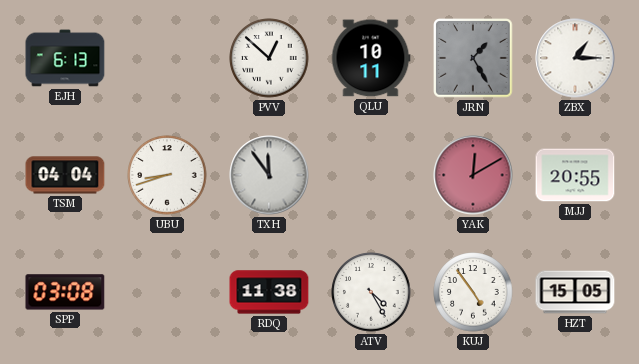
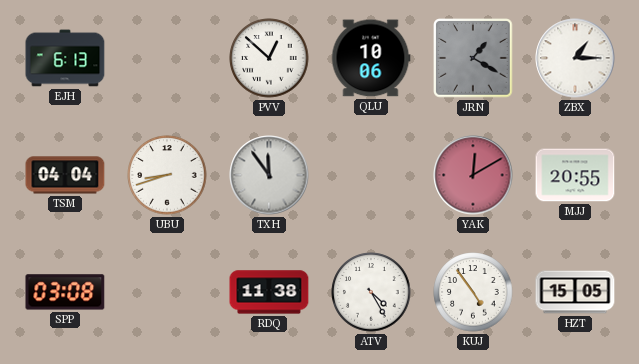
QLU: 10:11 -> 10:06 (371, 58)
JRN: 1:25 -> 1:20 (473, 58)
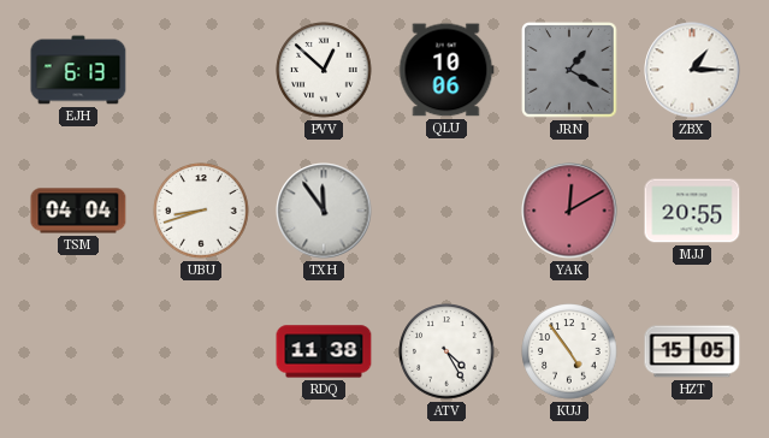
SPP: 03:08 -> none (65, 292)
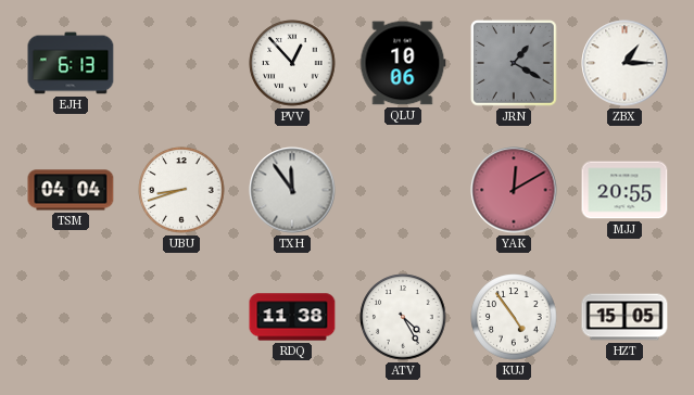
PVV: 12:52 -> 12:53 (292, 63)
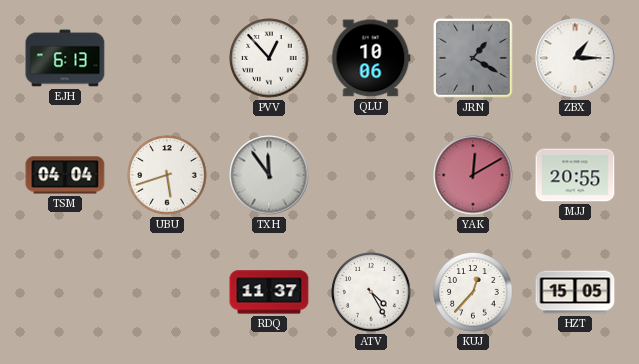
UBU: 8:42 -> 5:42 (167, 175)
RDQ: 11:38 -> 11:37 (269, 292)
KUJ: 4:54 -> 12:37 (473, 292)
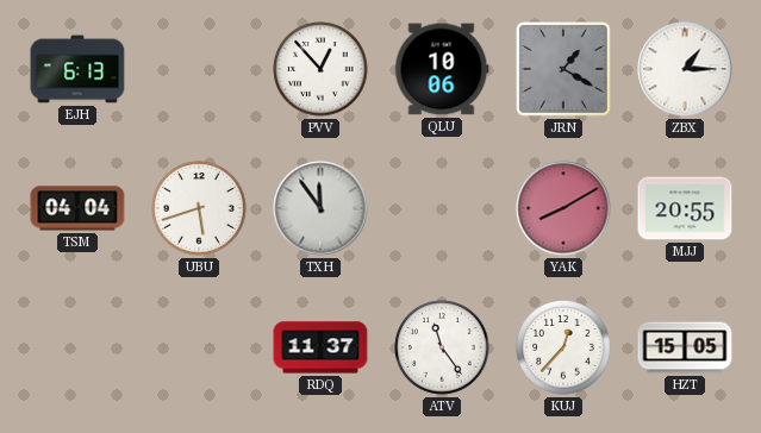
YAK: 12:10 -> 8:10 (563, 208)
ATV: 4:25 -> 11:24 (442, 347)
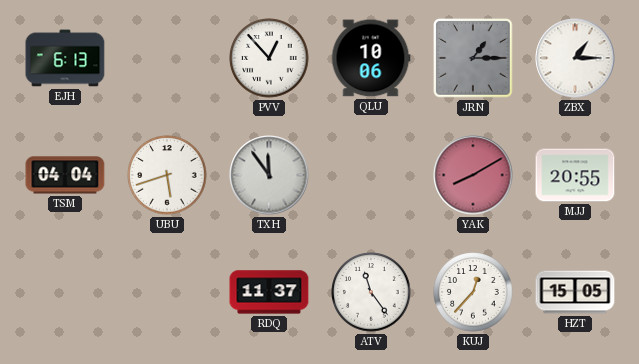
JRN: 1:20 -> 1:15 (473, 58)
